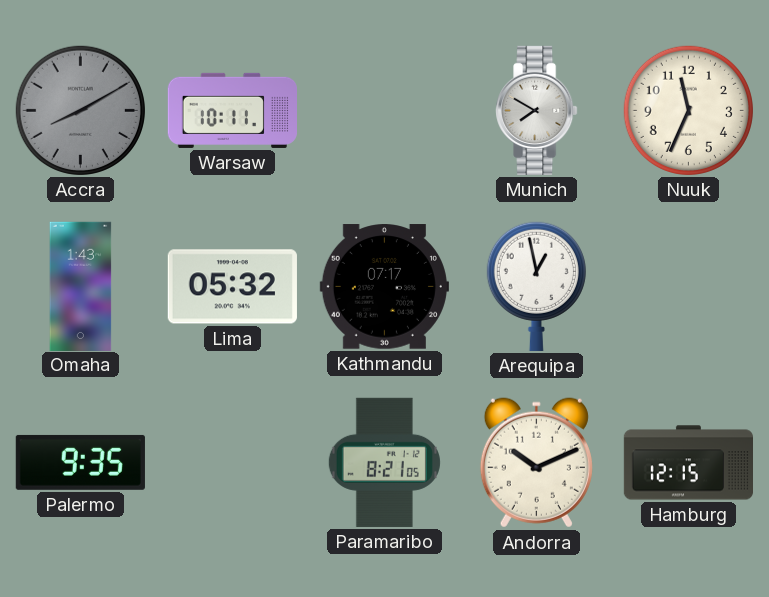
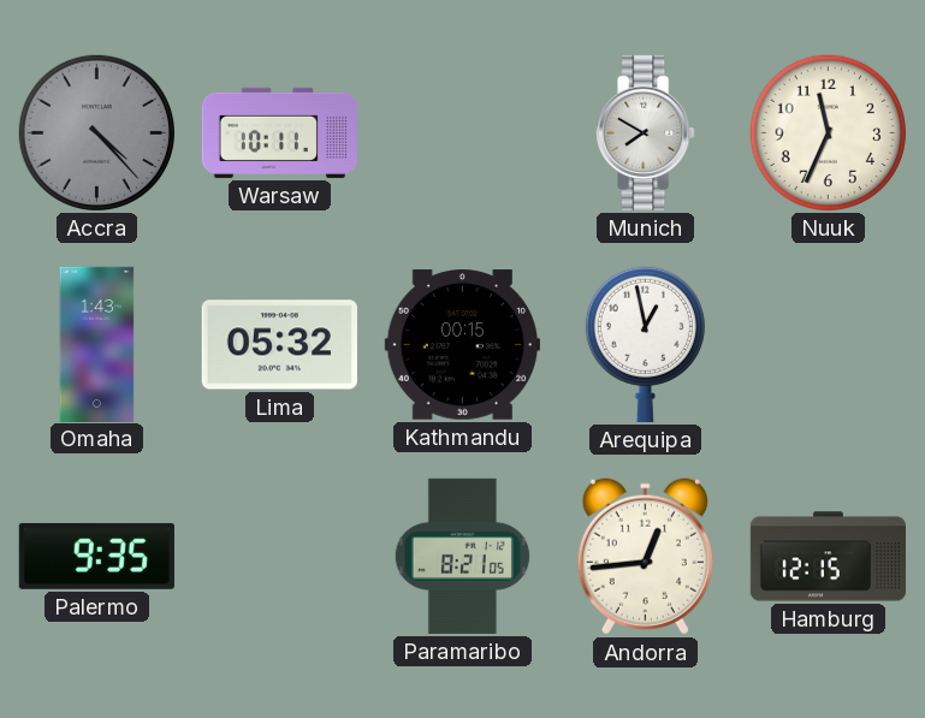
Accra: 8:10 -> 4:23 (96, 132)
Kathmandu: 07:17 -> 00:15 (462, 345)
Andorra: 10:11 -> 12:44 (645, 557)
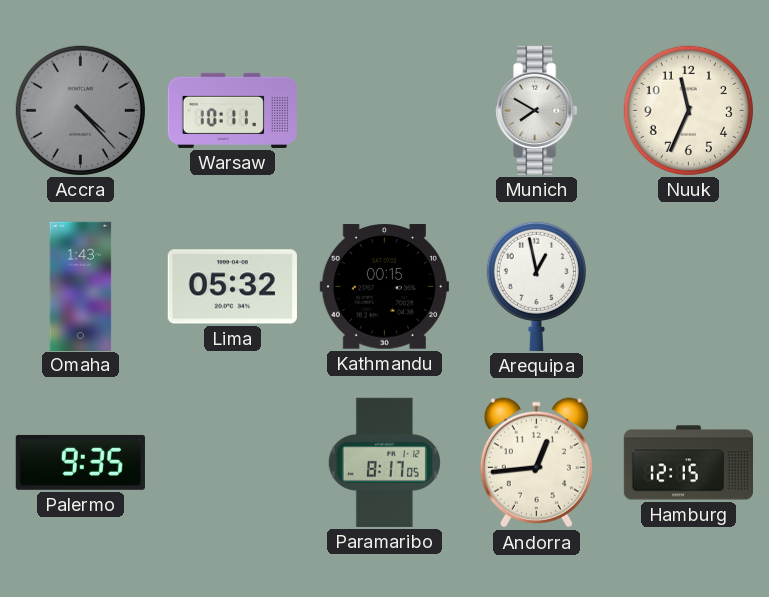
Paramaribo: 8:21 -> 8:17 (384, 462)
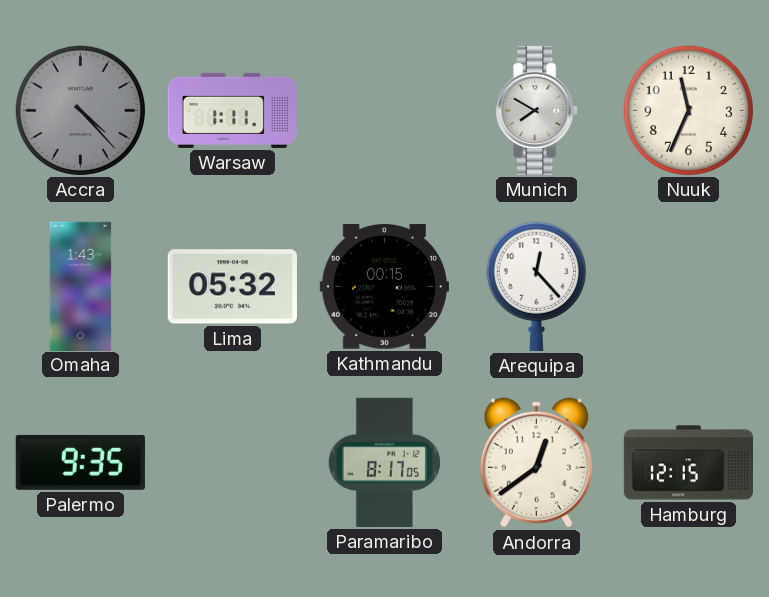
Warsaw: 10:11 -> 1:11 (232, 110)
Arequipa: 12:58 -> 12:23 (536, 286)
Andorra: 12:44 -> 12:39 (536, 463)
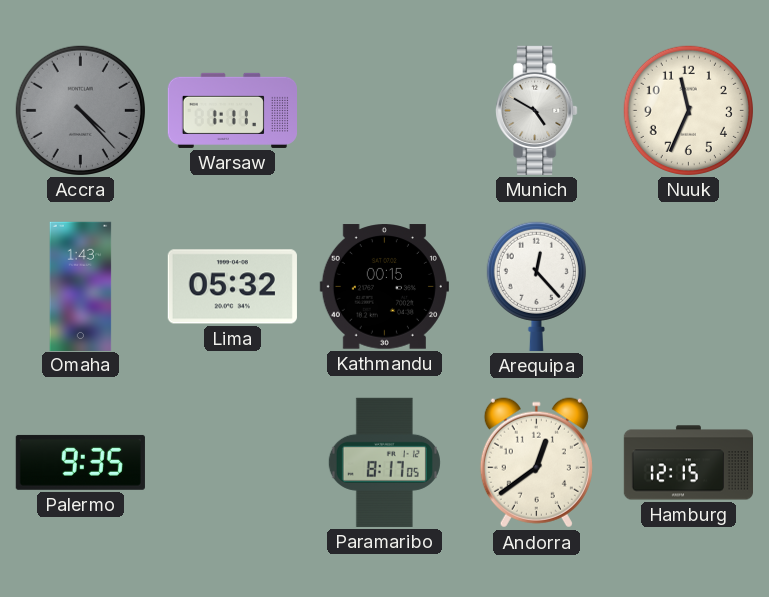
Munich: 7:50 -> 4:50 (537, 110)
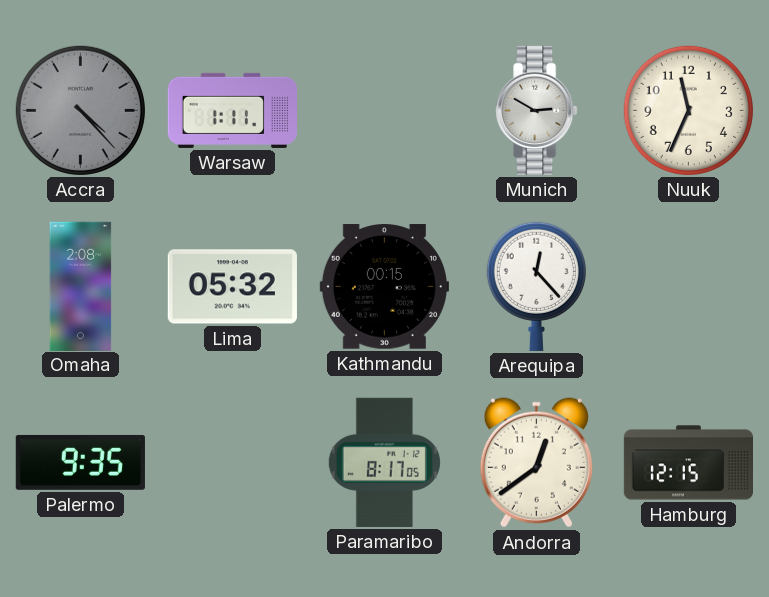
Munich: 4:50 -> 2:50 (537, 110)
Omaha: 1:43 -> 2:08 (81, 286)
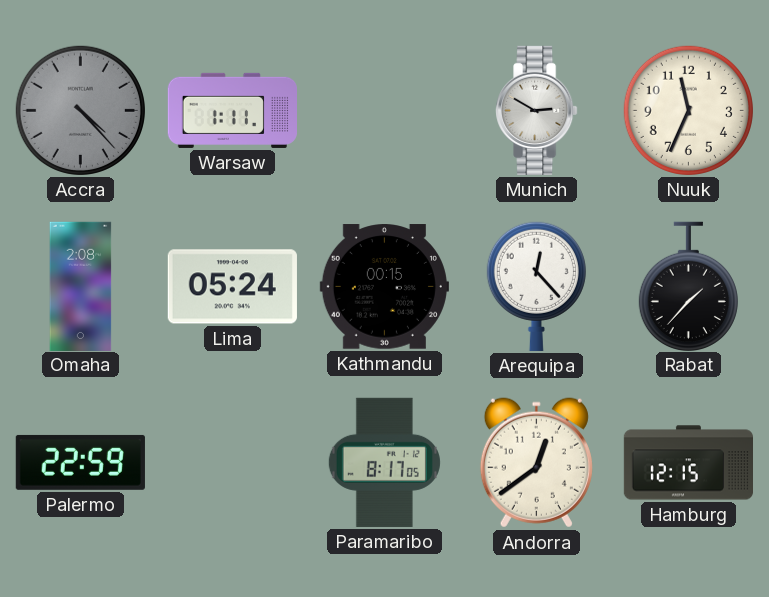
Lima: 05:32 -> 05:24 (232, 287)
Rabat: none -> 1:37 (688, 286)
Palermo: 9:35 -> 22:59 (80, 462)
